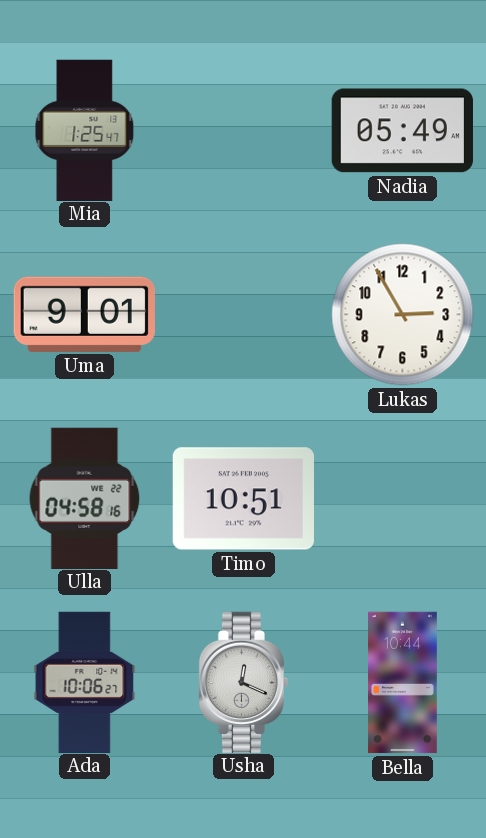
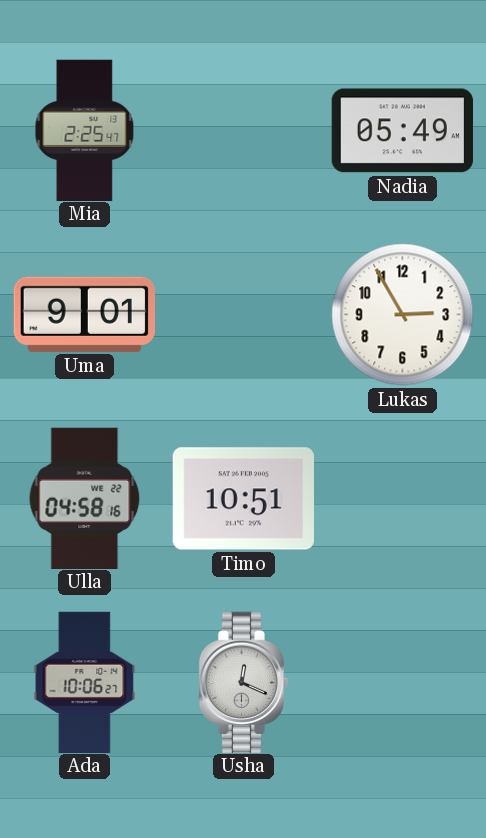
Mia: 1:25 -> 2:25 (85, 130)
Bella: 10:44 -> none (403, 683)
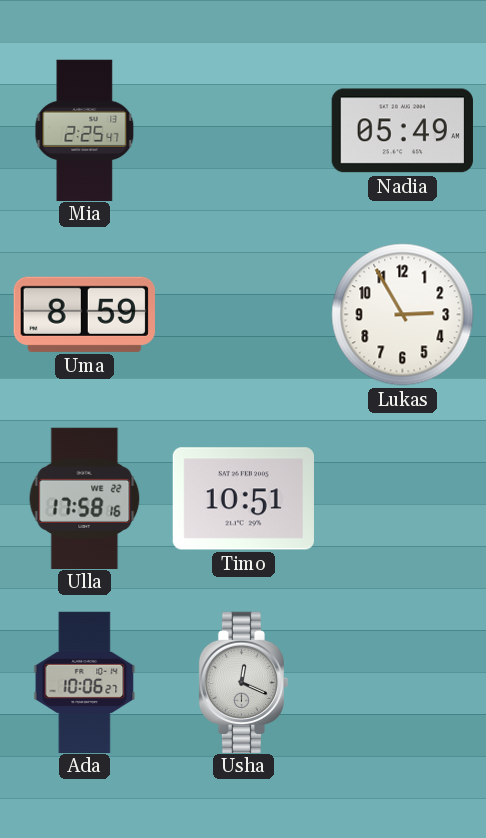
Uma: 9:01 -> 8:59 (84, 314)
Ulla: 04:58 -> 17:58 (85, 498)
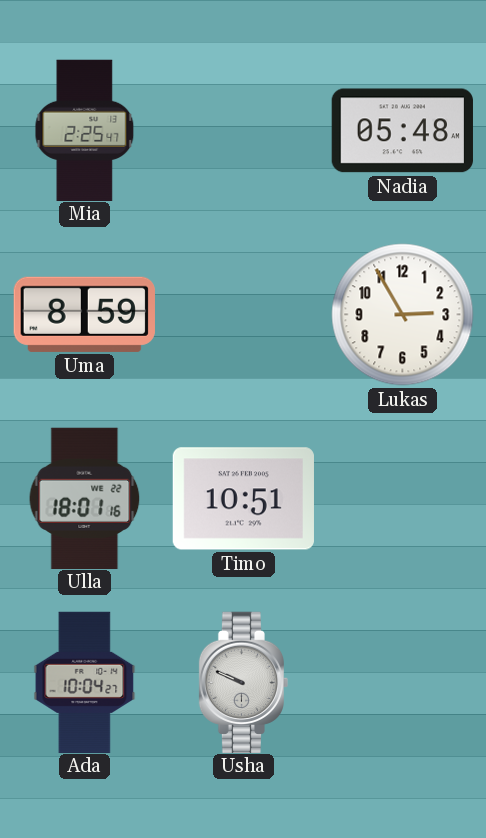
Nadia: 05:49 -> 05:48 (402, 131)
Ulla: 17:58 -> 18:01 (85, 498)
Ada: 10:06 -> 10:04 (85, 682)
Usha: 12:19 -> 9:49 (244, 682)
